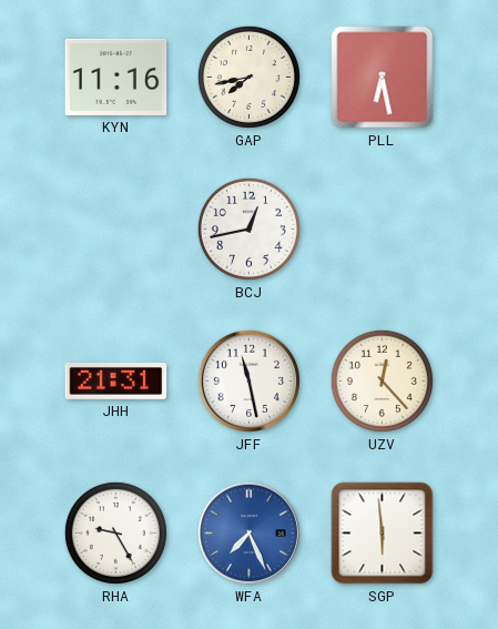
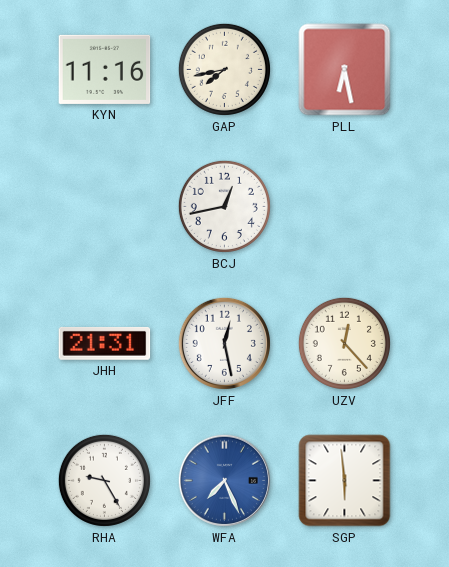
JFF: 11:28 -> 12:28 (224, 343)
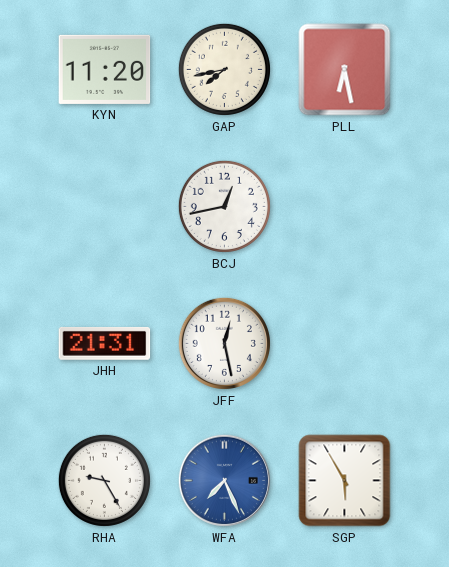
KYN: 11:16 -> 11:20 (105, 69)
UZV: 12:23 -> none (344, 343)
SGP: 5:59 -> 5:55 (345, 481)
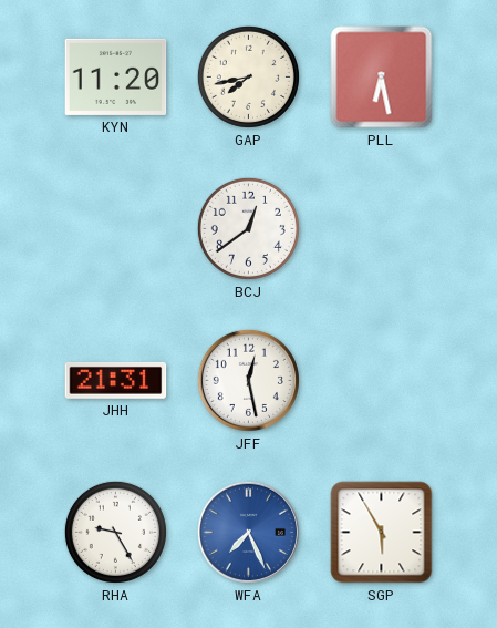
BCJ: 12:43 -> 12:39 (248, 228)
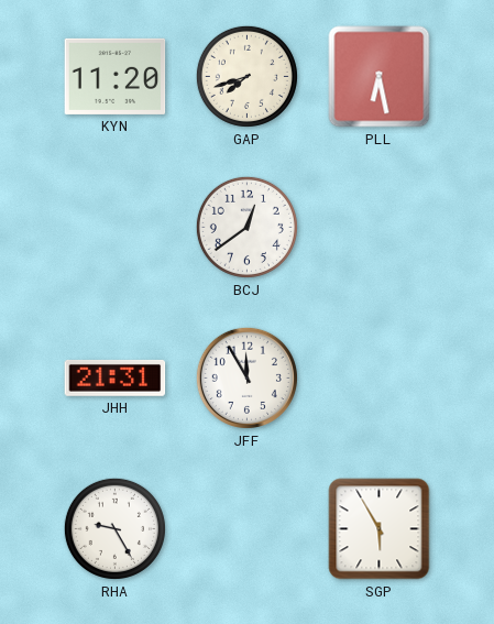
GAP: 7:43 -> 7:42 (246, 76)
JFF: 12:28 -> 11:55 (246, 377)
WFA: 7:26 -> none (248, 532)
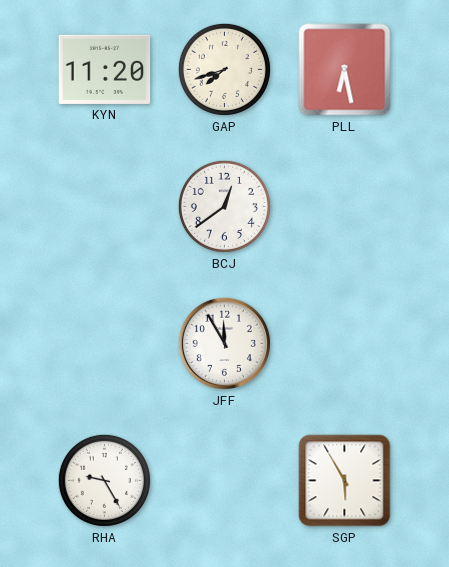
JHH: 21:31 -> none (116, 377)
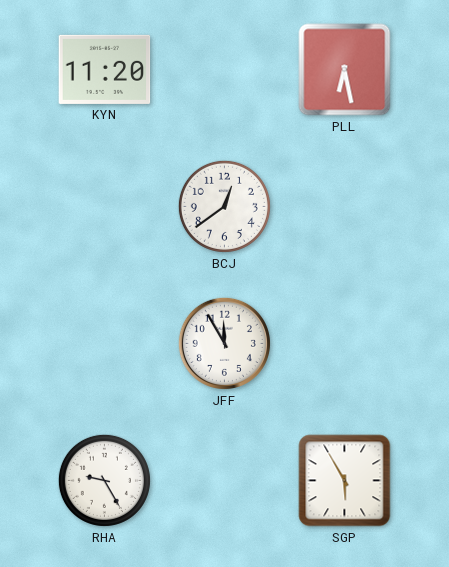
GAP: 7:42 -> none (224, 69)
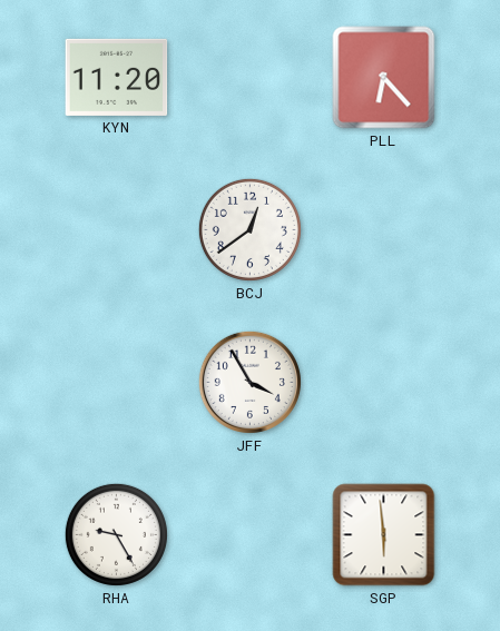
PLL: 6:28 -> 6:23 (384, 78)
JFF: 11:55 -> 3:55 (249, 382)
SGP: 5:55 -> 5:59 (384, 535)
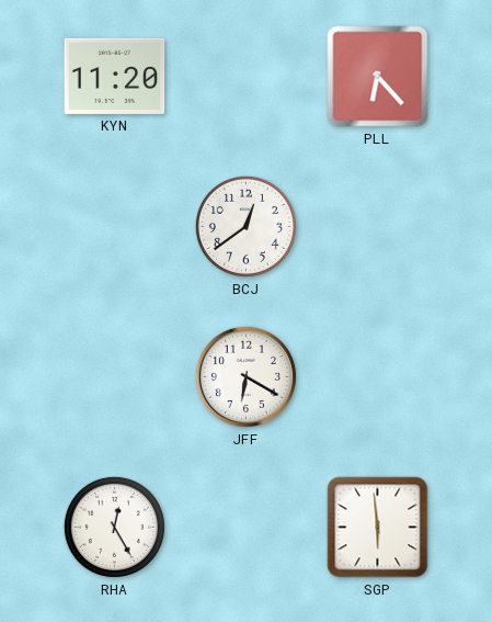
JFF: 3:55 -> 6:20 (245, 376)
RHA: 9:25 -> 12:25 (114, 527)
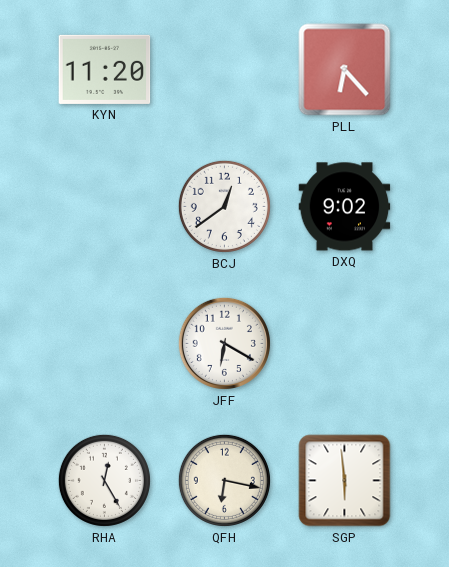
DXQ: none -> 9:02 (345, 207)
QFH: none -> 6:17 (224, 480)
